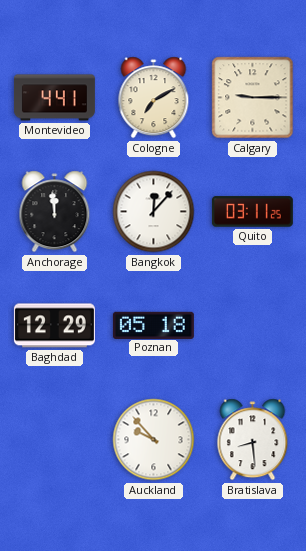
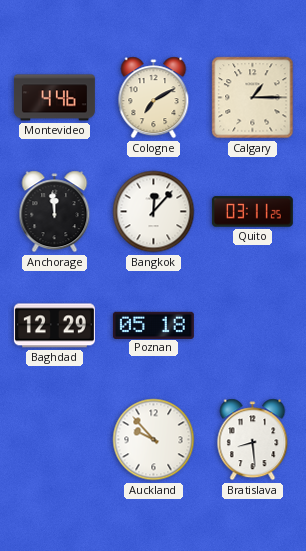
Montevideo: 4:41 -> 4:46 (54, 98)
Calgary: 9:15 -> 1:15 (253, 98)
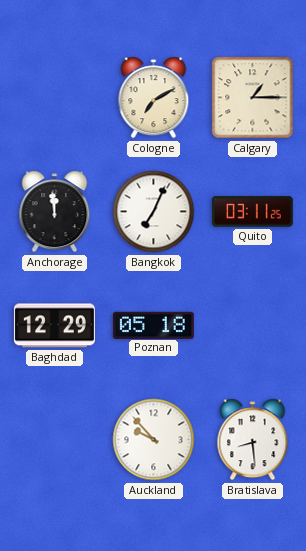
Montevideo: 4:46 -> none (54, 98)
Bangkok: 12:07 -> 7:04 (154, 212)
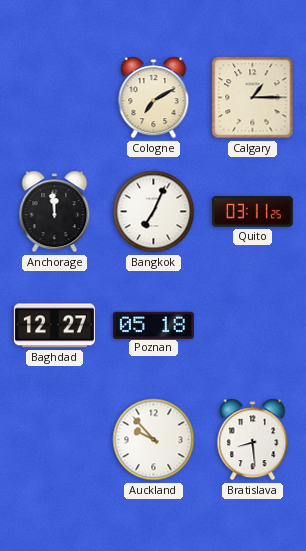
Baghdad: 12:29 -> 12:27 (54, 326)
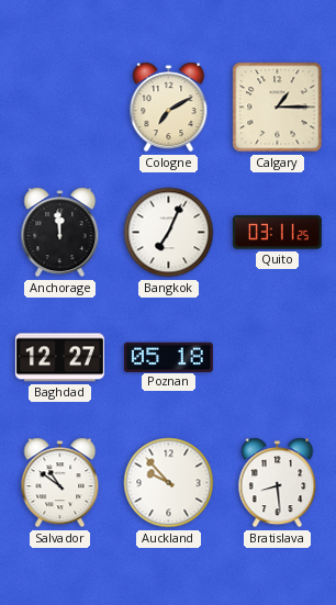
Salvador: none -> 10:51 (60, 483)
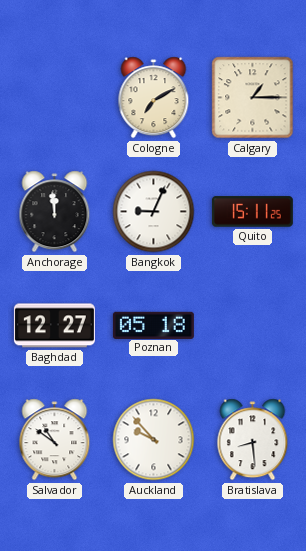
Bangkok: 7:04 -> 9:04 (154, 212)
Quito: 03:11 -> 15:11 (252, 212)
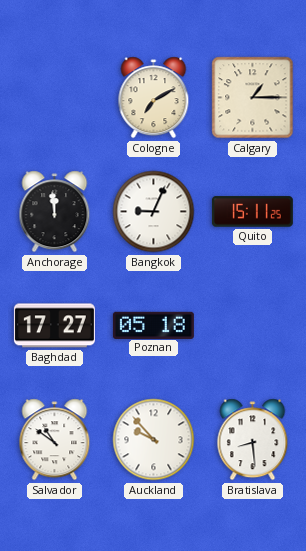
Baghdad: 12:27 -> 17:27 (54, 326)
